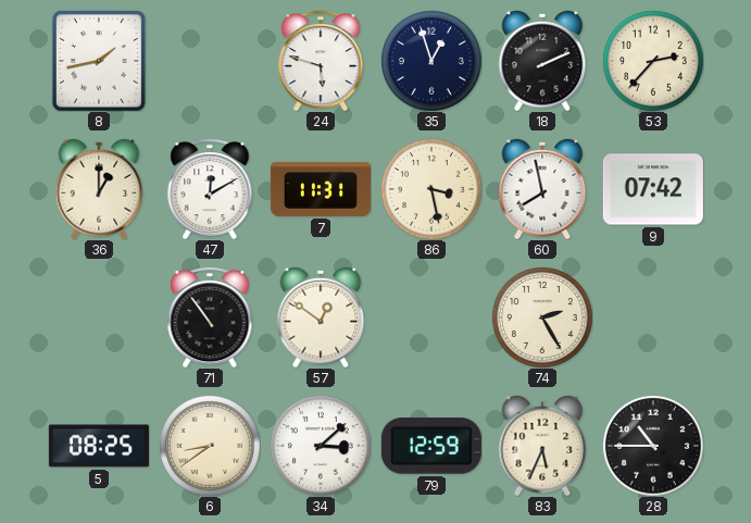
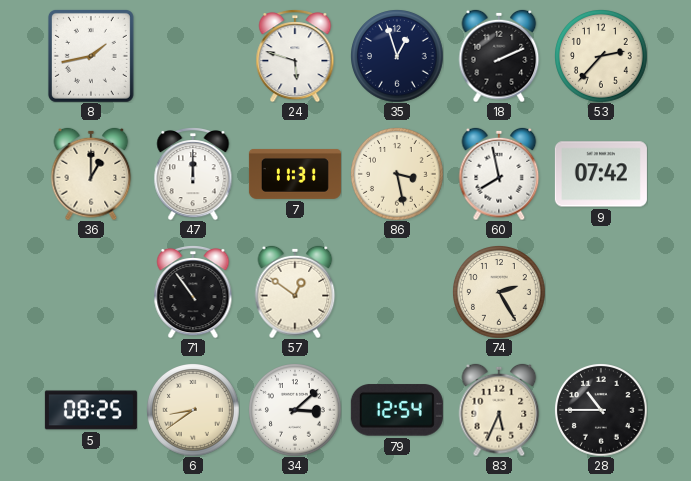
47: 12:10 -> 12:00 (193, 174)
79: 12:59 -> 12:54 (397, 410)
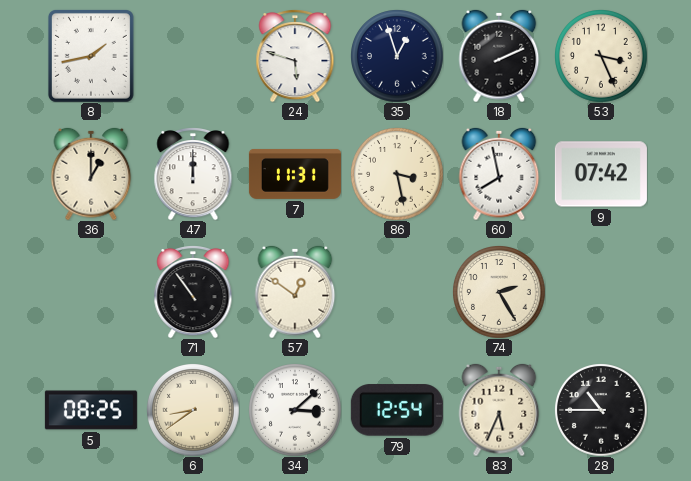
53: 2:37 -> 3:26 (601, 56)
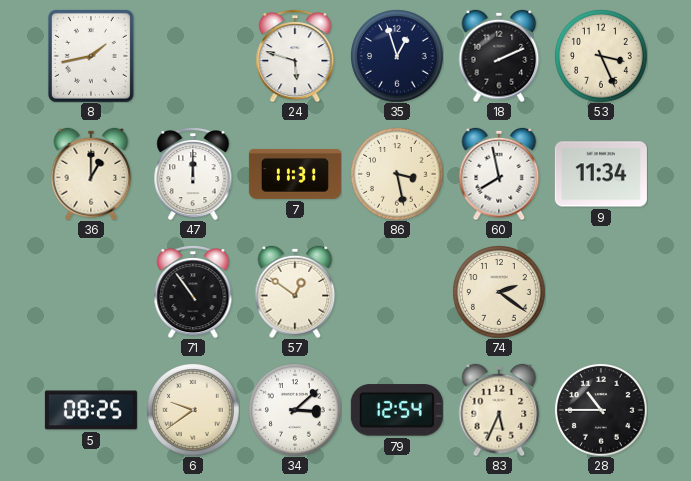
9: 07:42 -> 11:34 (601, 174)
74: 2:25 -> 2:21 (499, 292)
6: 8:39 -> 9:39 (193, 410)
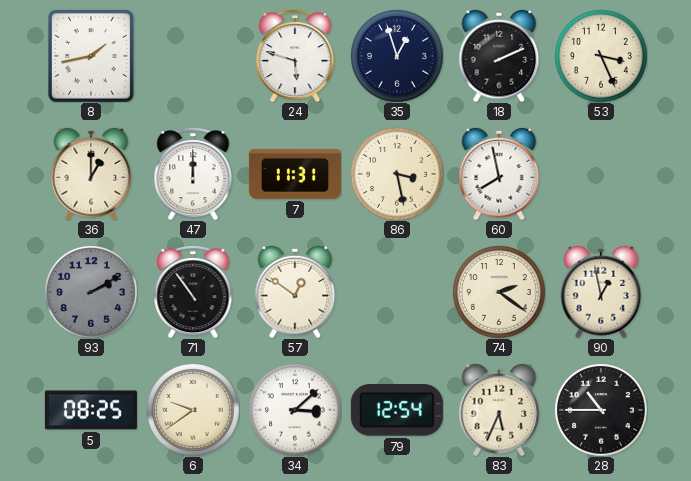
9: 11:34 -> none (601, 174)
93: none -> 2:10 (91, 292)
90: none -> 12:58 (601, 292)
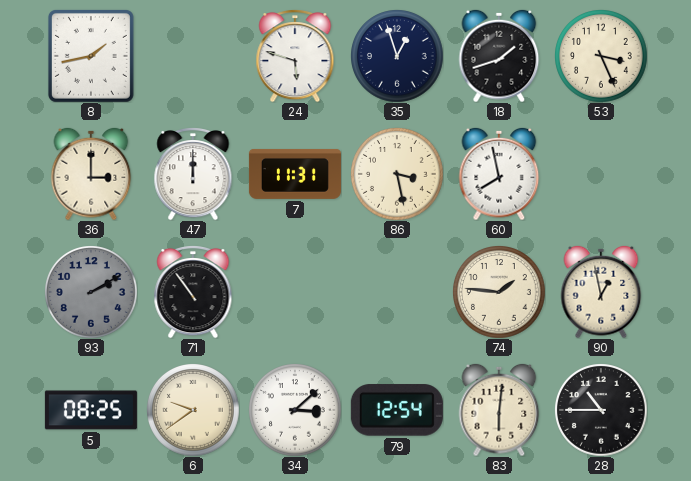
18: 2:11 -> 1:42 (499, 56)
36: 1:00 -> 3:00 (91, 174)
57: 12:51 -> none (295, 292)
74: 2:21 -> 1:46 (499, 292)
83: 5:34 -> 6:01 (499, 410)
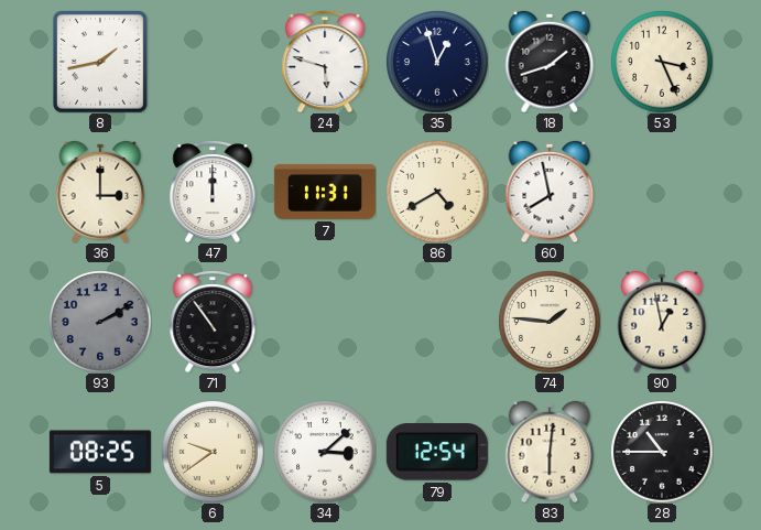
86: 3:28 -> 4:40 (437, 192)
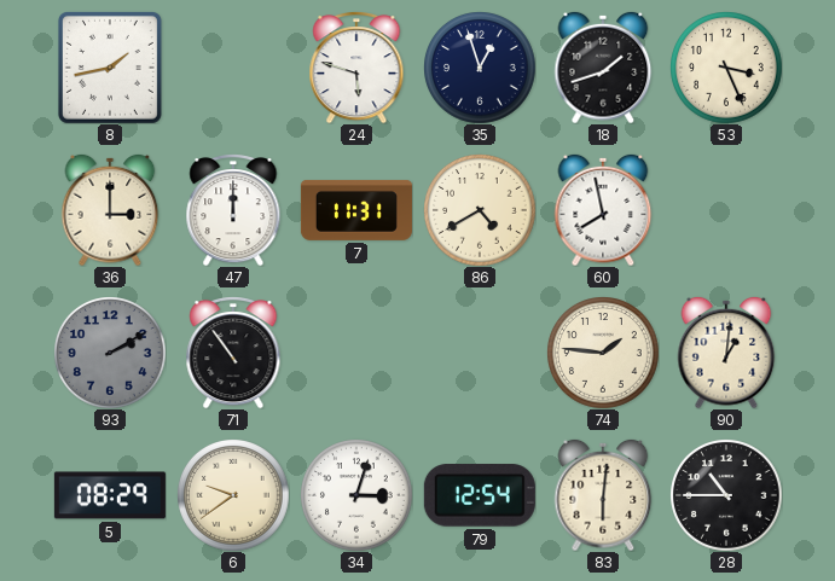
90: 12:58 -> 1:01 (726, 353)
5: 08:25 -> 08:29 (110, 495)
34: 3:08 -> 3:03 (356, 495)
